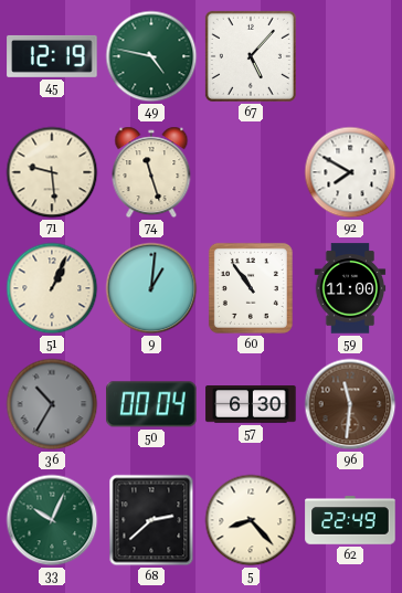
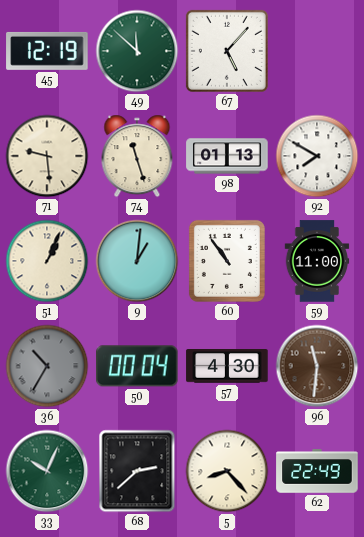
49: 4:47 -> 11:52 (137, 51)
98: none -> 01:13 (227, 156)
57: 6:30 -> 4:30 (227, 366)
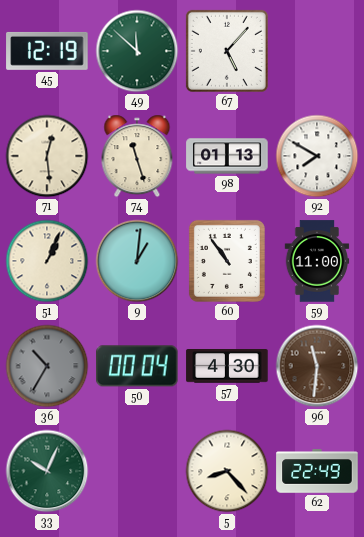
71: 9:29 -> 12:29 (47, 156)
68: 2:38 -> none (137, 471)
